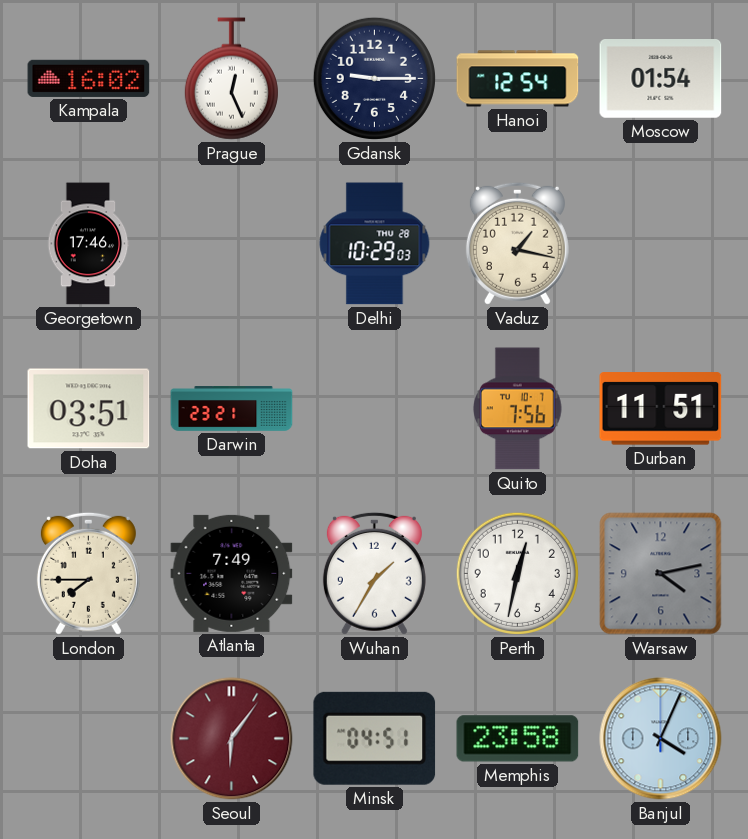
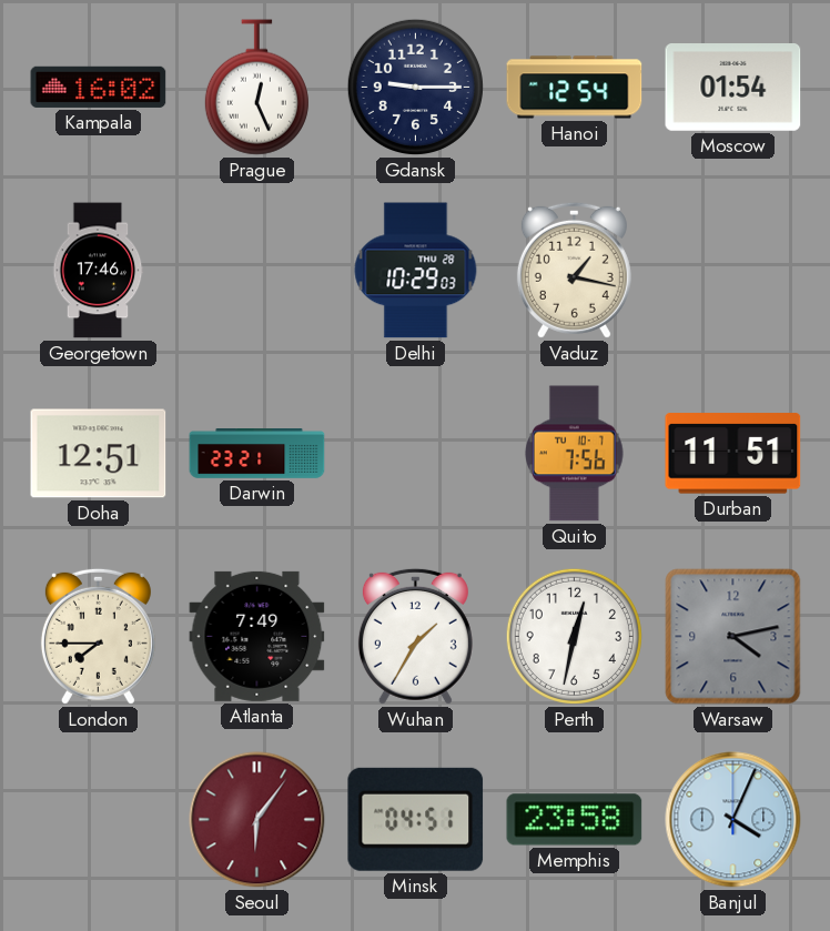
Doha: 03:51 -> 12:51 (99, 454)
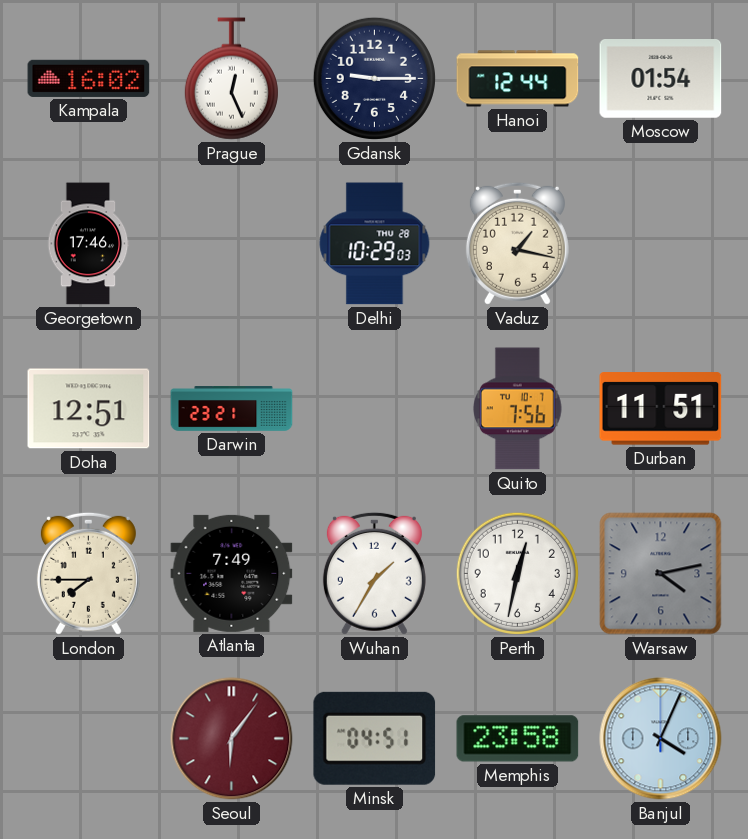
Hanoi: 12:54 -> 12:44 (518, 79)
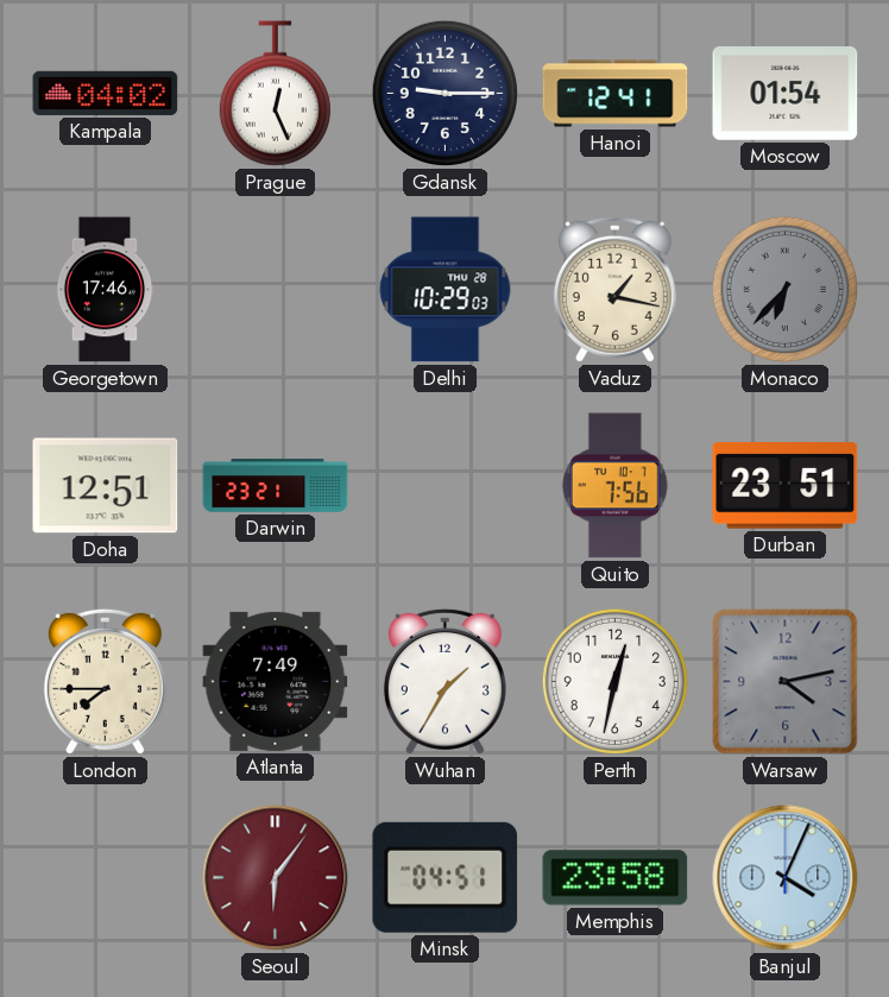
Kampala: 16:02 -> 04:02 (106, 93)
Hanoi: 12:44 -> 12:41 (616, 94)
Monaco: none -> 6:37 (784, 289)
Durban: 11:51 -> 23:51 (786, 486)
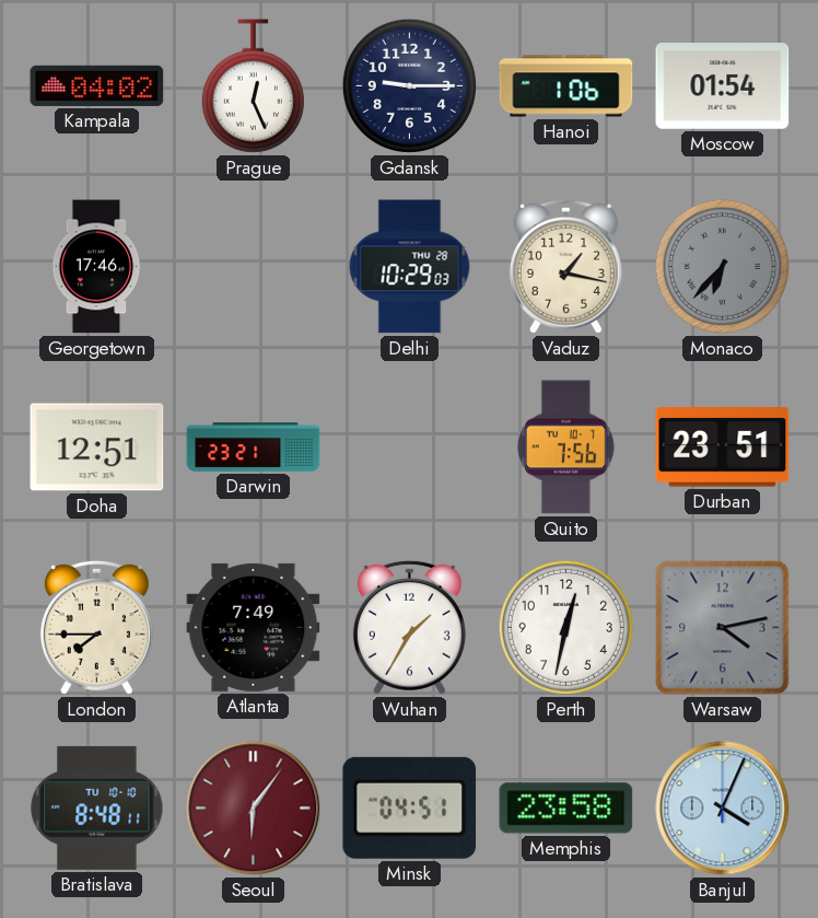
Hanoi: 12:41 -> 1:06 (566, 86)
Bratislava: none -> 8:48 (97, 807)
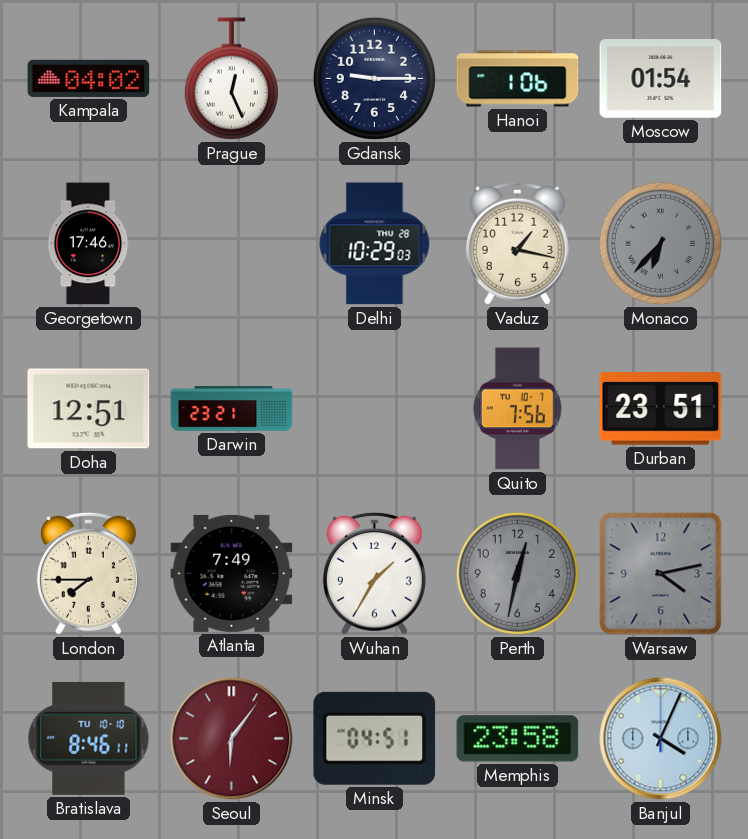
Perth dial: white -> grey (517, 573)
Bratislava: 8:48 -> 8:46 (89, 738)
